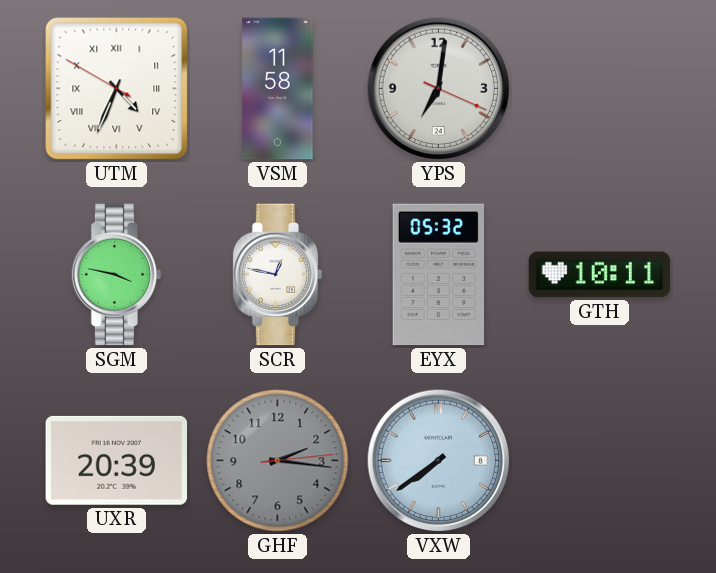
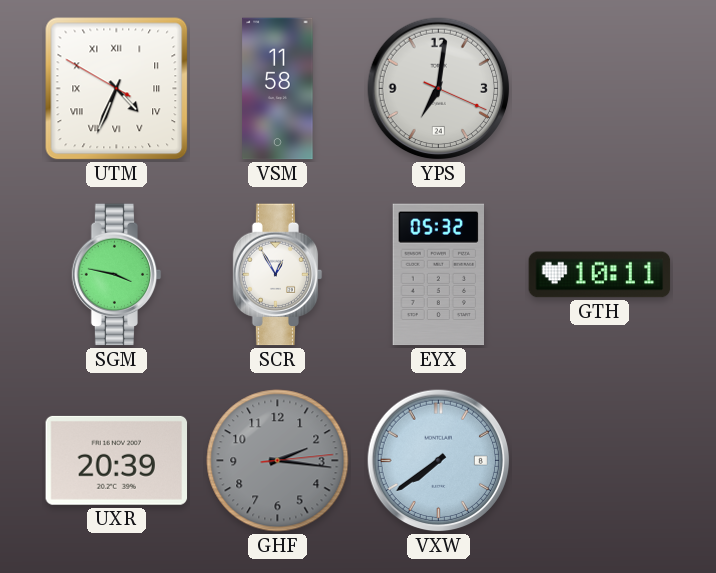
SCR: 12:47 -> 12:55 (278, 275)
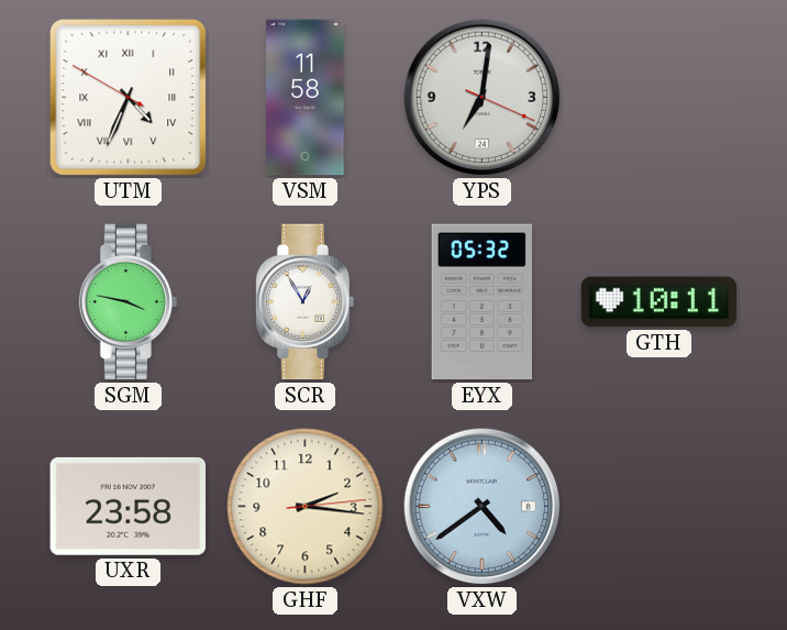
UXR: 20:39 -> 23:58 (129, 506)
GHF dial: grey -> cream (306, 507)
VXW: 7:39 -> 4:39 (483, 507)
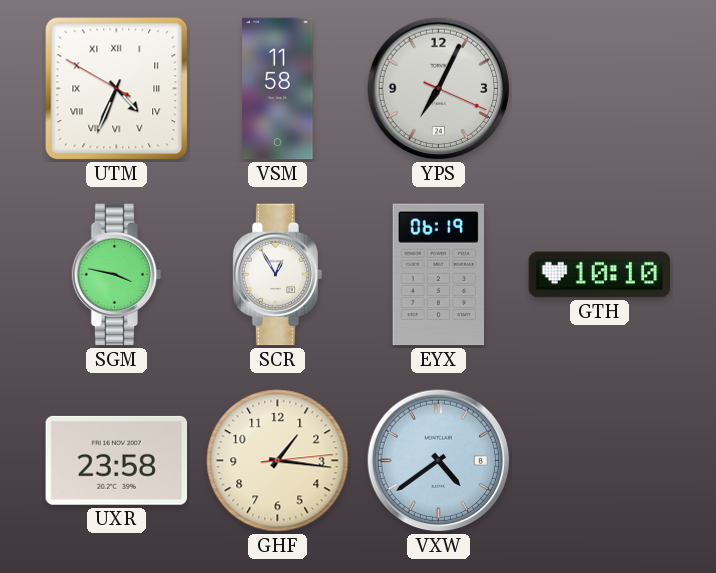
YPS: 7:01 -> 7:04 (439, 89)
EYX: 05:32 -> 06:19 (439, 275)
GTH: 10:11 -> 10:10 (600, 275)
GHF: 2:16 -> 1:16 (278, 461)
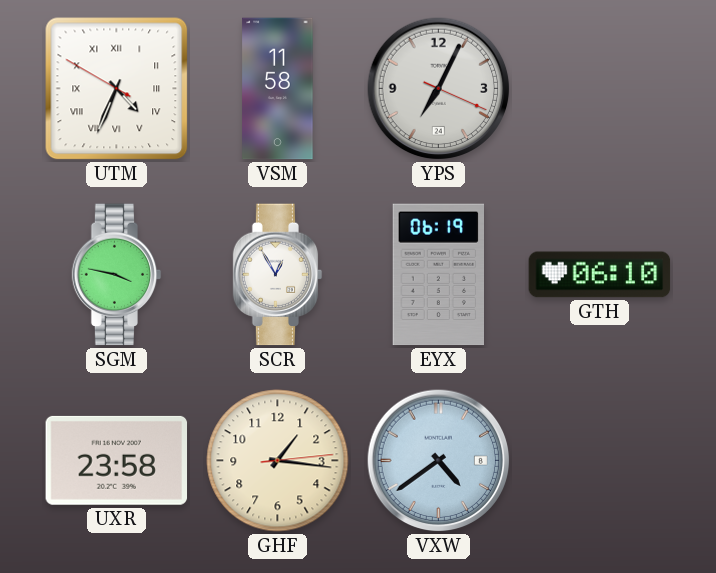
GTH: 10:10 -> 06:10 (600, 275)
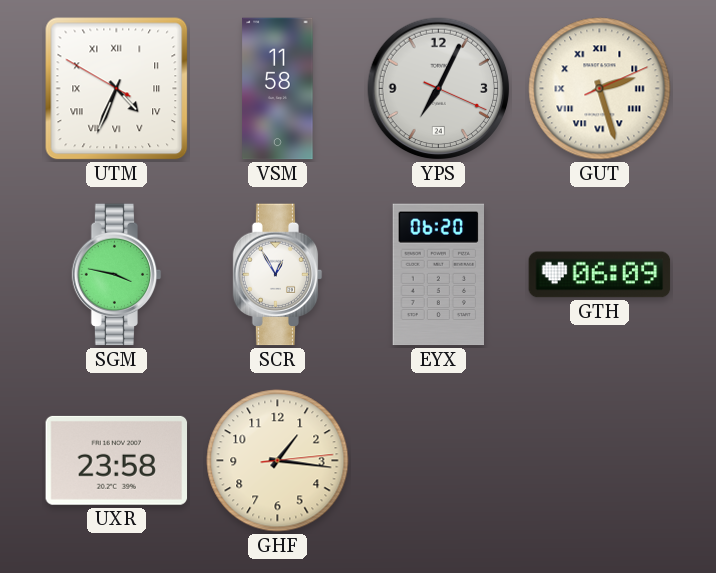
GUT: none -> 2:27 (600, 89)
EYX: 06:19 -> 06:20 (439, 275)
GTH: 06:10 -> 06:09 (600, 275)
VXW: 4:39 -> none (439, 461)
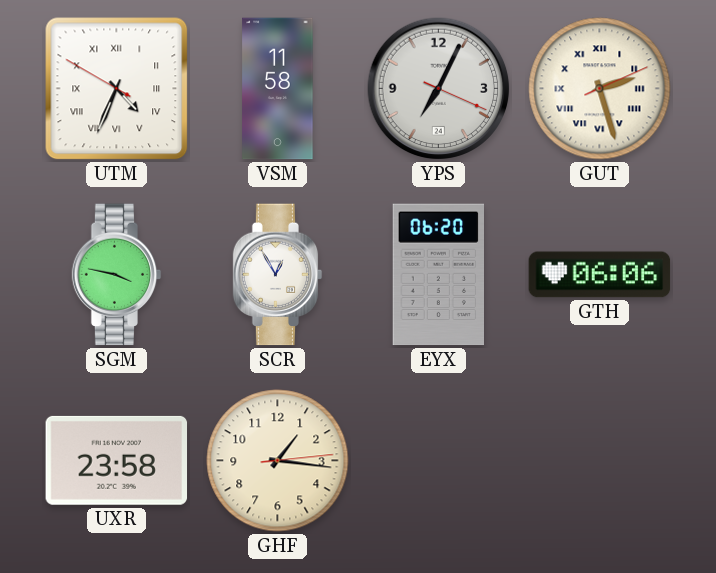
GTH: 06:09 -> 06:06 (600, 275)
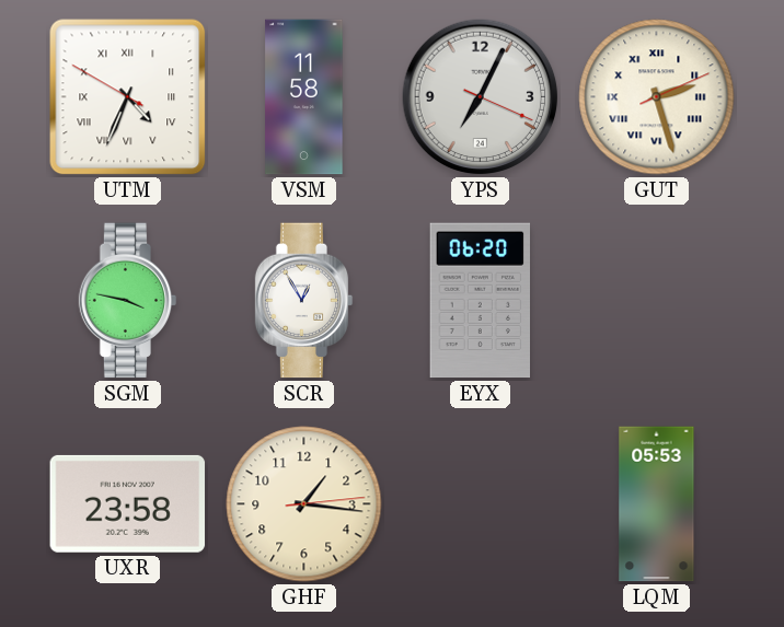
GTH: 06:06 -> none (600, 275)
LQM: none -> 05:53 (657, 504)
